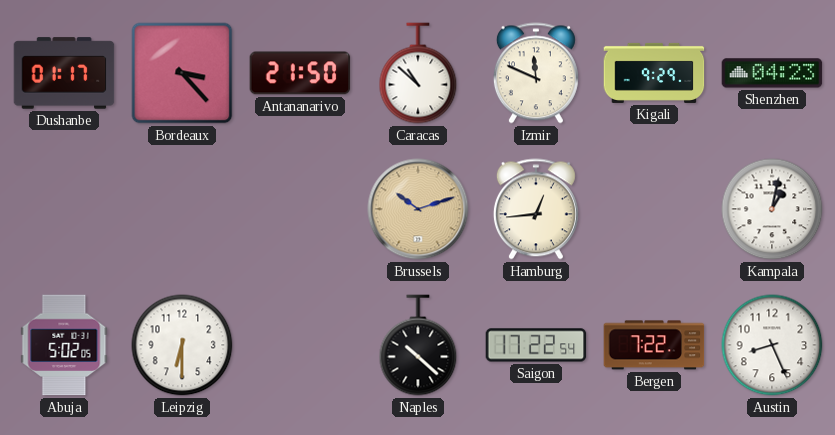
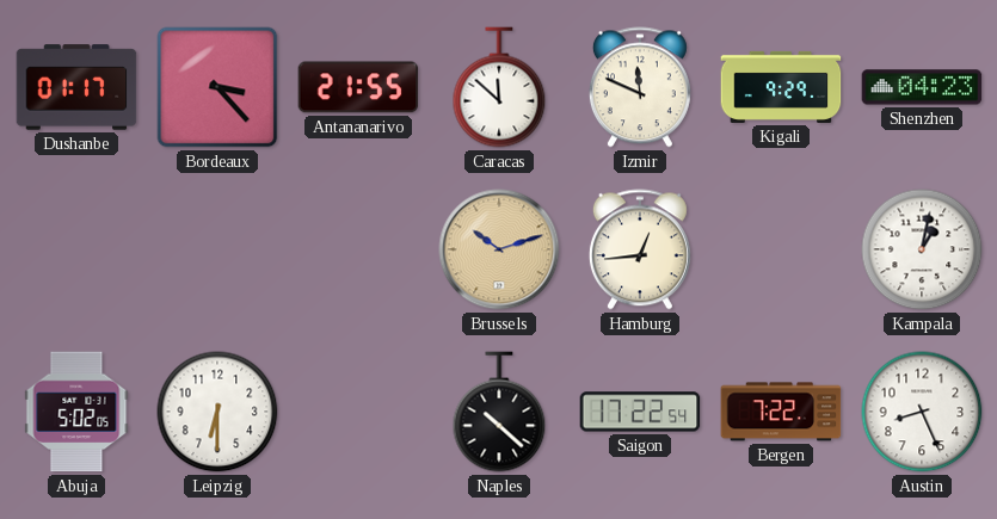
Antananarivo: 21:50 -> 21:55 (358, 87)
Caracas: 10:52 -> 11:52 (499, 87)
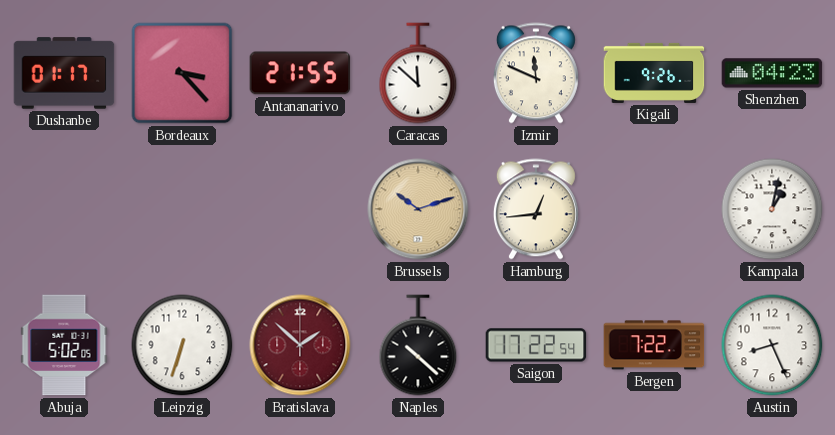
Kigali: 9:29 -> 9:26 (654, 73)
Leipzig: 6:30 -> 6:33 (182, 345)
Bratislava: none -> 1:52 (300, 345)
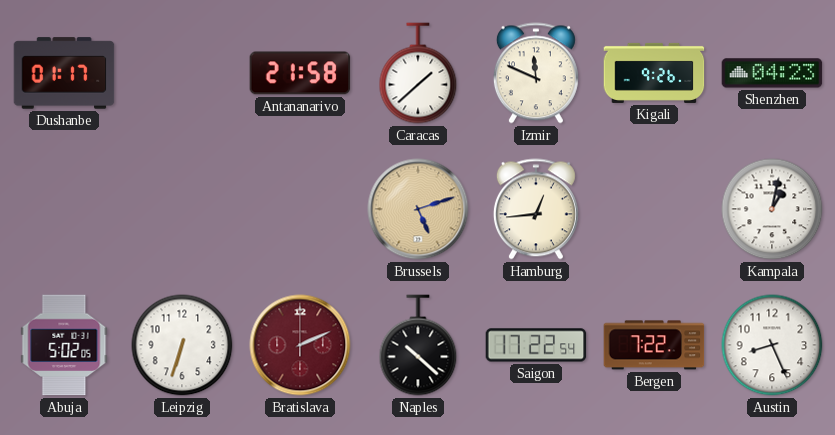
Bordeaux: 3:23 -> none (182, 73)
Antananarivo: 21:55 -> 21:58 (300, 73)
Caracas: 11:52 -> 1:38 (418, 73)
Brussels: 10:12 -> 5:12 (418, 209)
Bratislava: 1:52 -> 2:11 (300, 345)
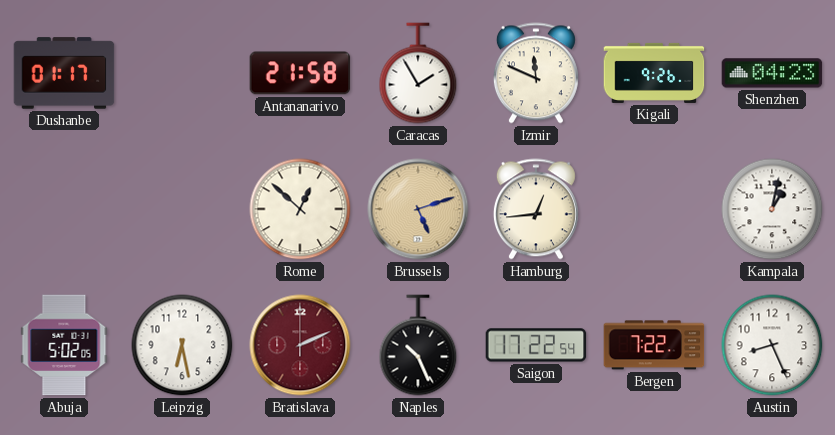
Caracas: 1:38 -> 1:55 (418, 73)
Rome: none -> 12:52 (300, 209)
Leipzig: 6:33 -> 6:28 (182, 345)
Naples: 10:22 -> 10:26 (418, 345)
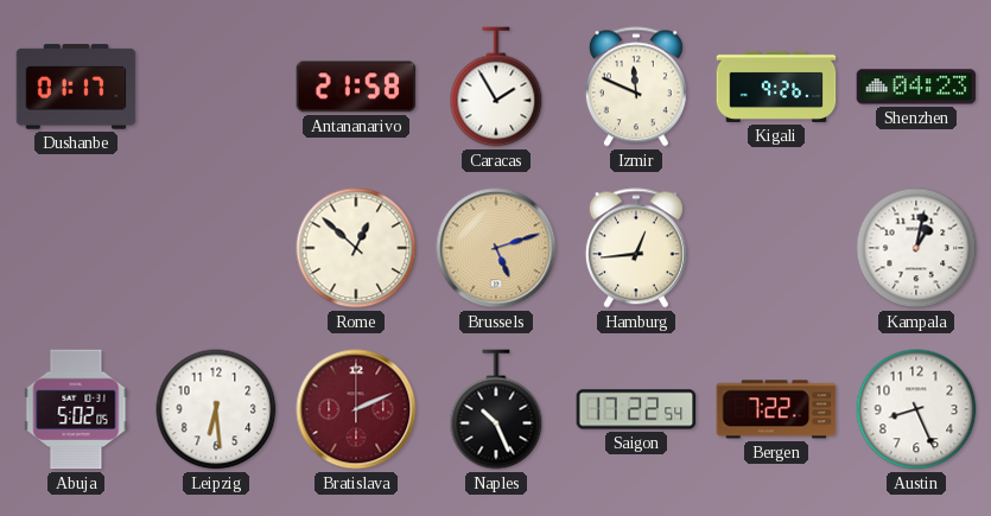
Leipzig: 6:28 -> 6:29 (216, 409)
